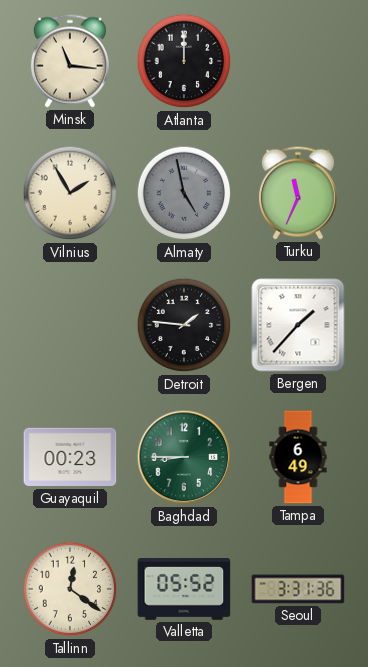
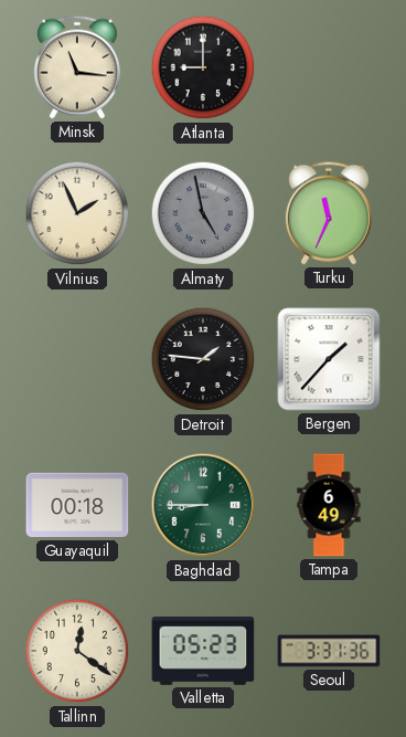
Atlanta: 12:00 -> 9:00 (203, 67)
Vilnius: 1:55 -> 1:56 (77, 213)
Guayaquil: 00:23 -> 00:18 (77, 505)
Valletta: 05:52 -> 05:23 (203, 652)
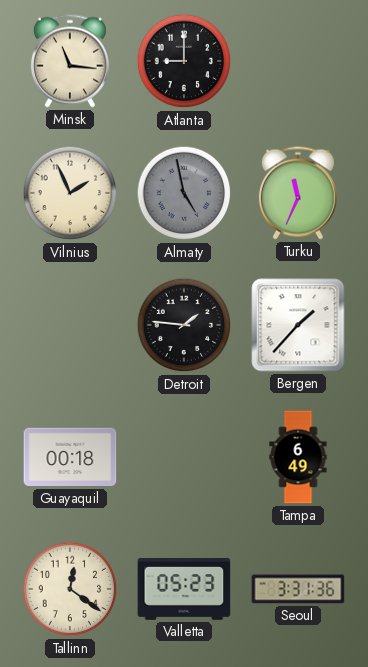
Baghdad: 8:45 -> none (203, 505)
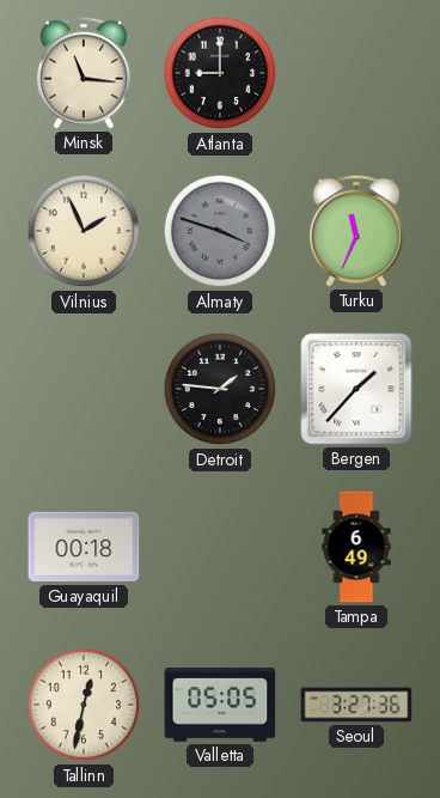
Almaty: 4:58 -> 3:48 (220, 231)
Tallinn: 12:21 -> 12:32 (84, 705)
Valletta: 05:23 -> 05:05 (220, 706)
Seoul: 3:31 -> 3:27 (356, 705)
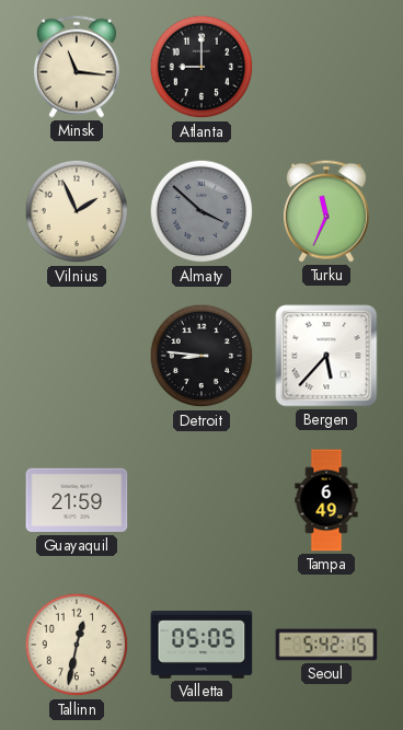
Almaty: 3:48 -> 3:52 (201, 211)
Detroit: 1:46 -> 8:46 (201, 356)
Bergen: 1:37 -> 5:37 (326, 356)
Guayaquil: 00:18 -> 21:59 (77, 500)
Seoul: 3:27 -> 5:42 (326, 645)
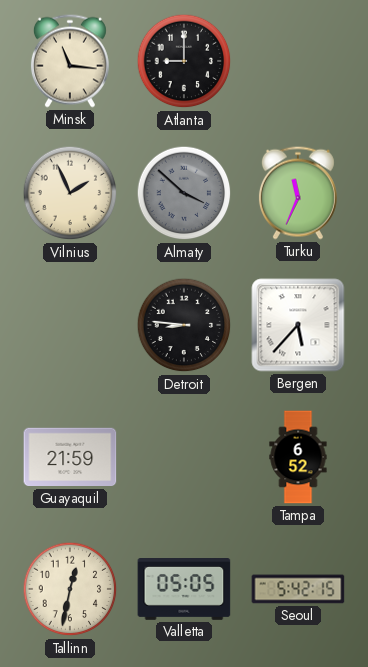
Tampa: 6:49 -> 6:52 (298, 457)
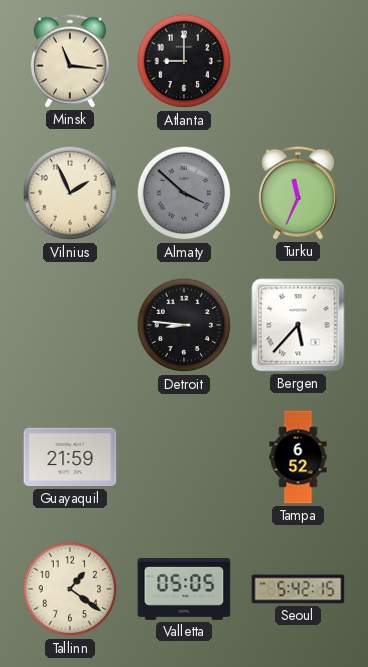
Tallinn: 12:32 -> 1:21 (70, 589)
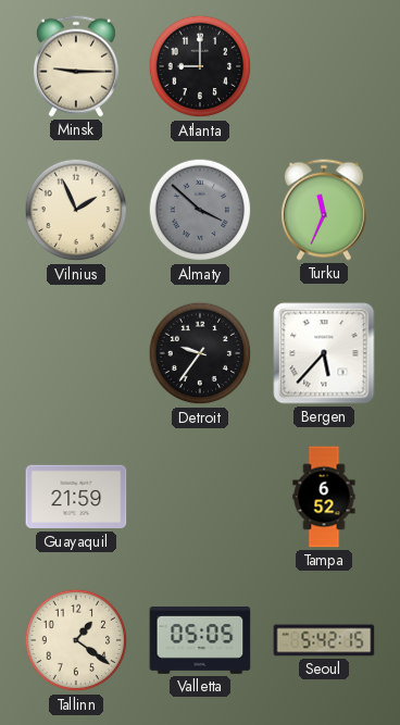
Minsk: 11:16 -> 9:15 (76, 66)
Detroit: 8:46 -> 9:36 (200, 353)
